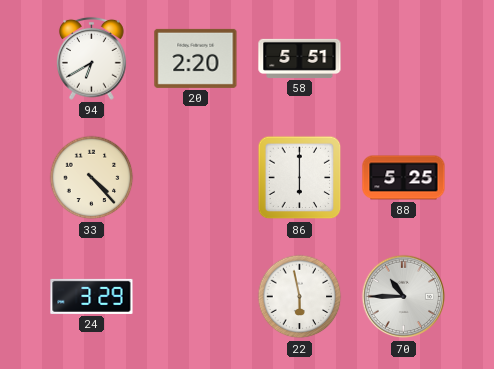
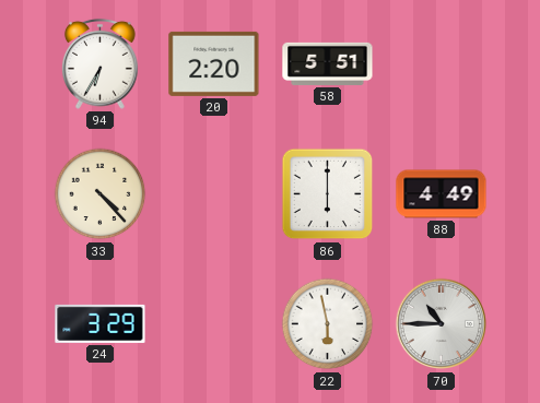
94: 6:40 -> 6:35 (99, 63)
88: 5:25 -> 4:49 (442, 194)
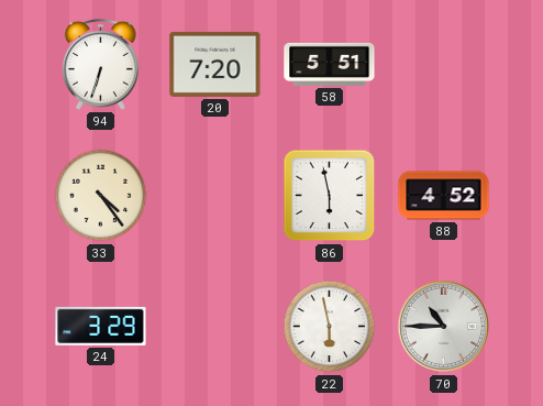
94: 6:35 -> 6:33 (100, 64)
20: 2:20 -> 7:20 (215, 64)
33: 4:23 -> 4:24 (101, 196)
86: 6:00 -> 5:58 (330, 196)
88: 4:49 -> 4:52 (444, 196)
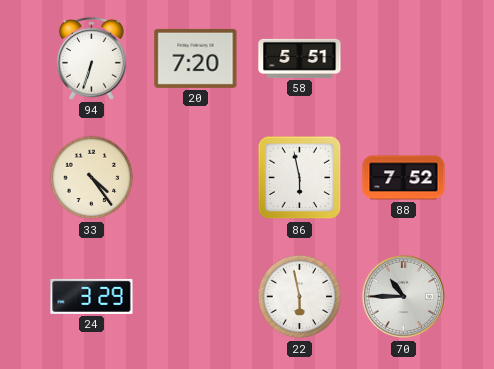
88: 4:52 -> 7:52 (404, 178)
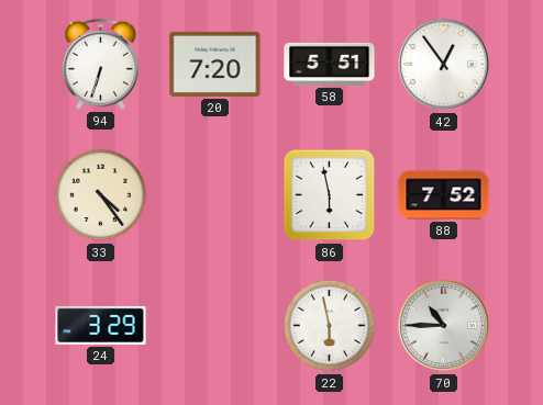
42: none -> 12:54 (444, 65)
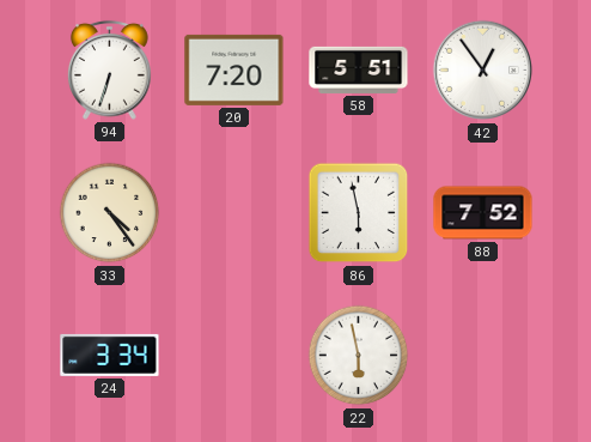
24: 3:29 -> 3:34 (110, 355)
70: 10:45 -> none (444, 326)
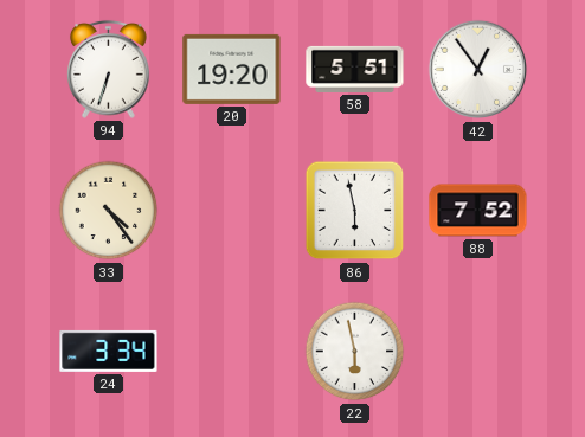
20: 7:20 -> 19:20 (232, 69)
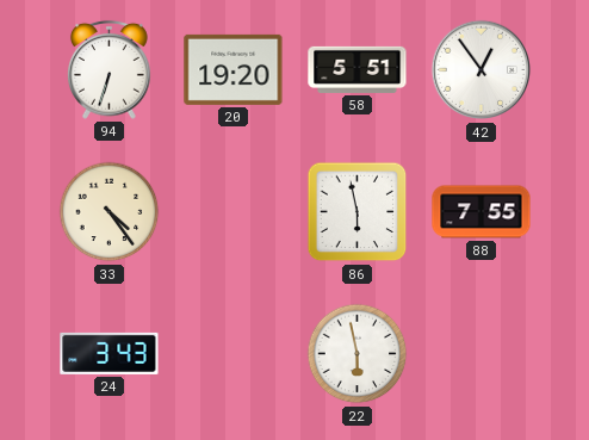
88: 7:52 -> 7:55 (482, 212)
24: 3:34 -> 3:43 (110, 353)
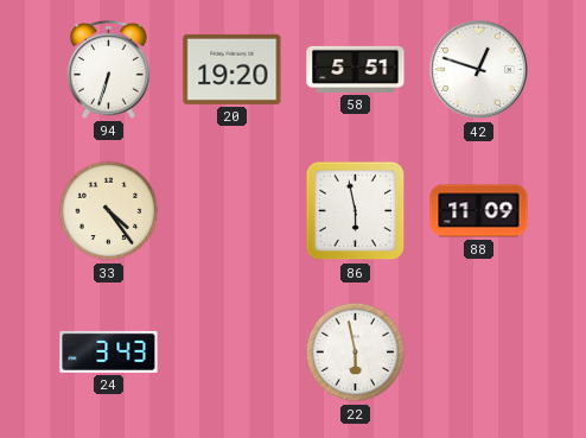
42: 12:54 -> 12:48 (479, 70)
88: 7:55 -> 11:09 (479, 211)
